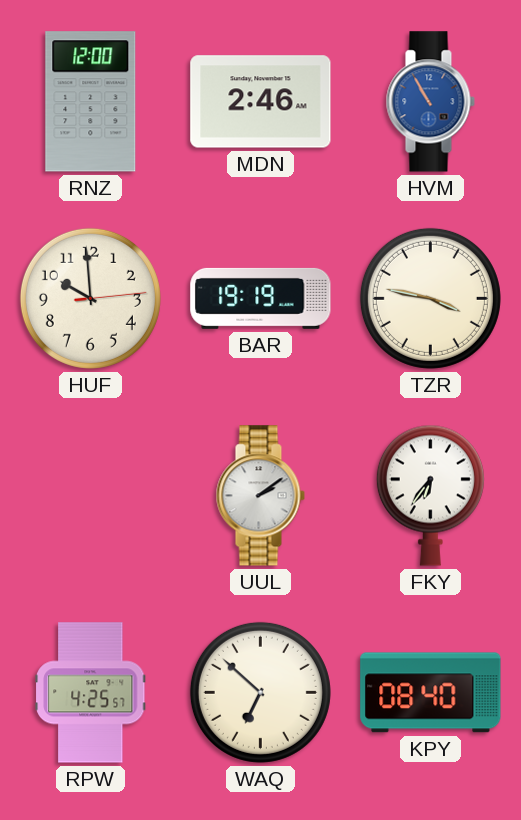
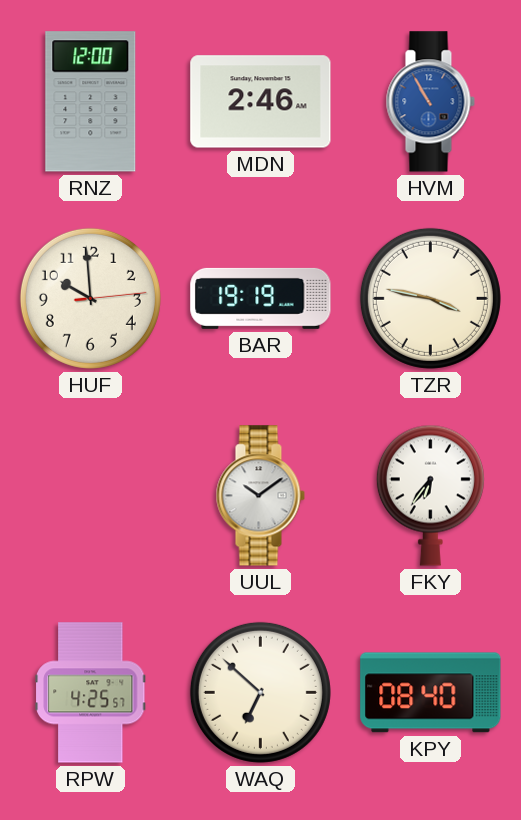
UUL: 2:09 -> 10:09 (260, 496)
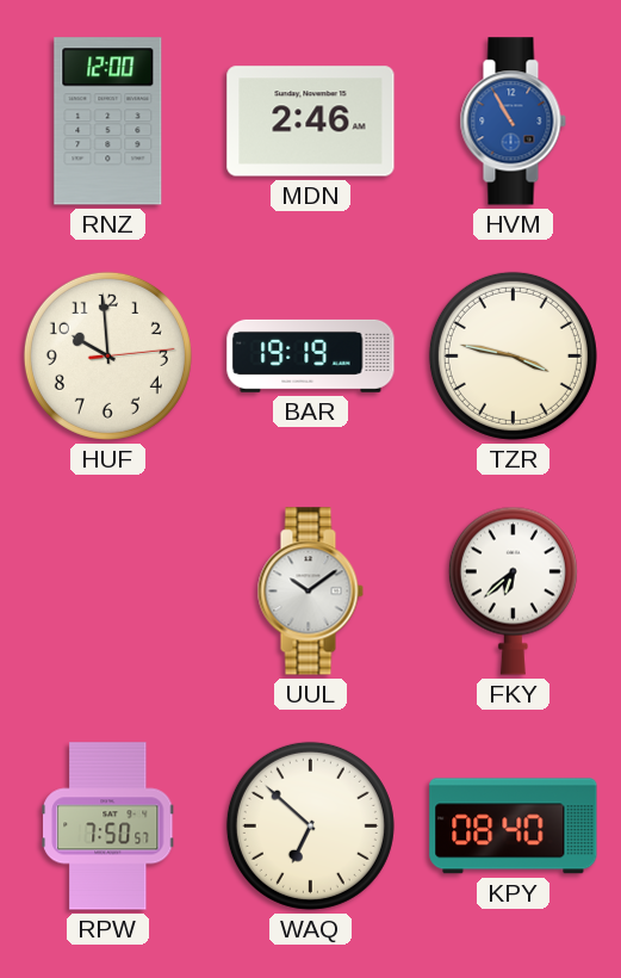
FKY: 6:36 -> 6:38 (513, 590)
RPW: 4:25 -> 7:50 (108, 827)
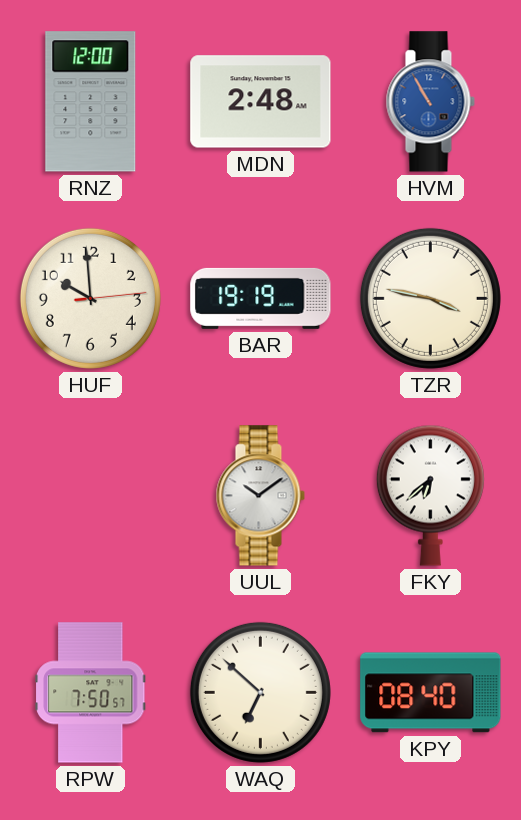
MDN: 2:46 -> 2:48 (261, 102)
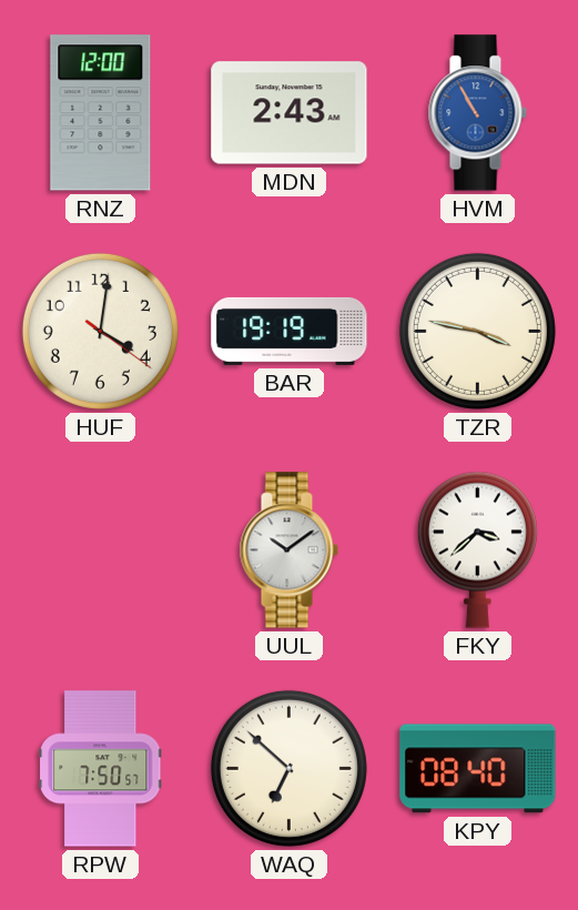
MDN: 2:48 -> 2:43 (290, 113)
HUF: 9:59 -> 4:01 (100, 331)
FKY: 6:38 -> 3:38 (477, 549)
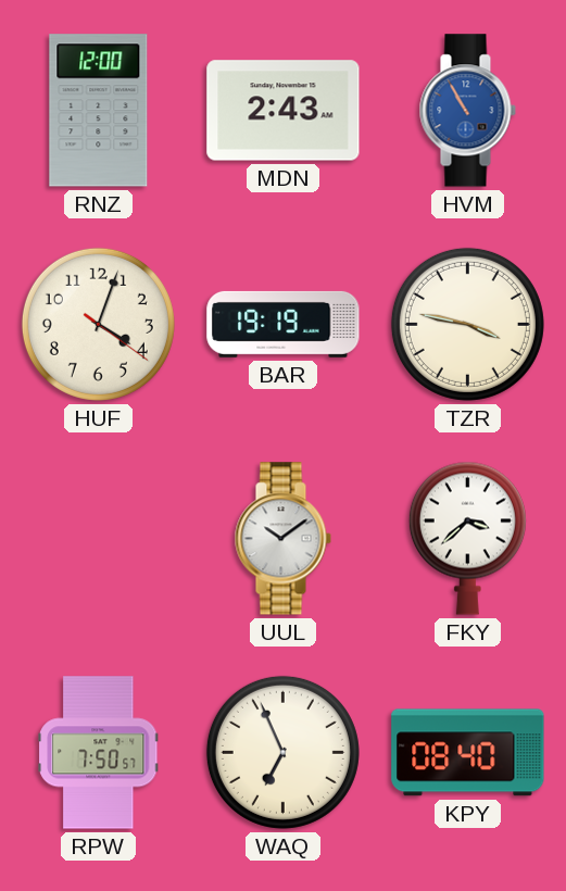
HUF: 4:01 -> 4:03 (98, 324)
WAQ: 6:52 -> 6:56 (282, 752)
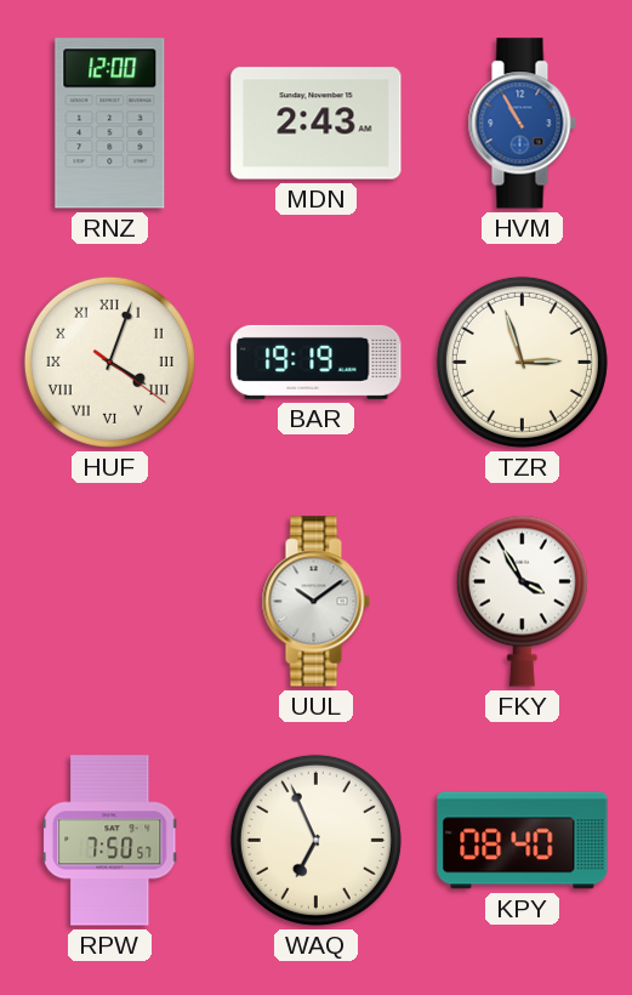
HUF numerals: Arabic -> Roman (109, 362)
TZR: 3:47 -> 2:57 (522, 362)
FKY: 3:38 -> 3:55 (522, 601)
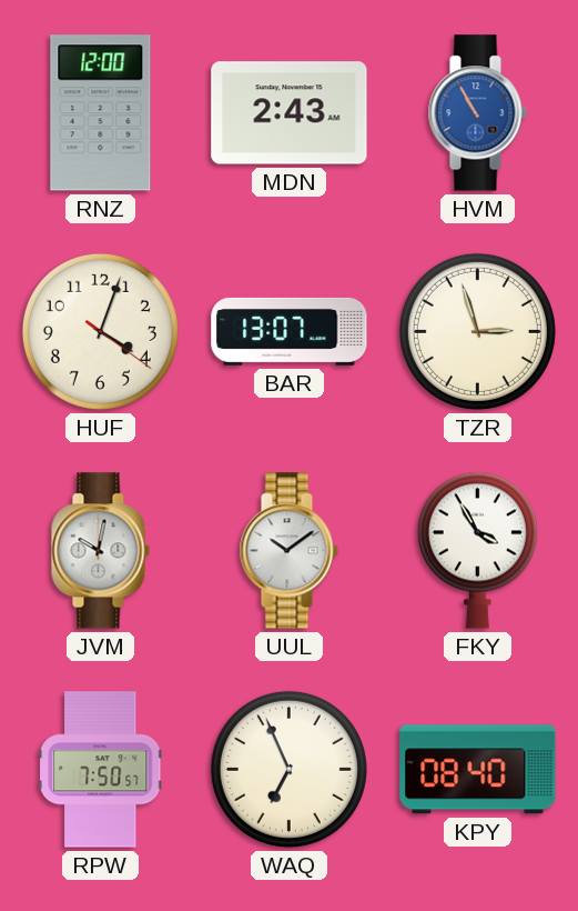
HUF numerals: Roman -> Arabic (100, 331)
BAR: 19:19 -> 13:07 (290, 331)
JVM: none -> 10:02 (100, 551)
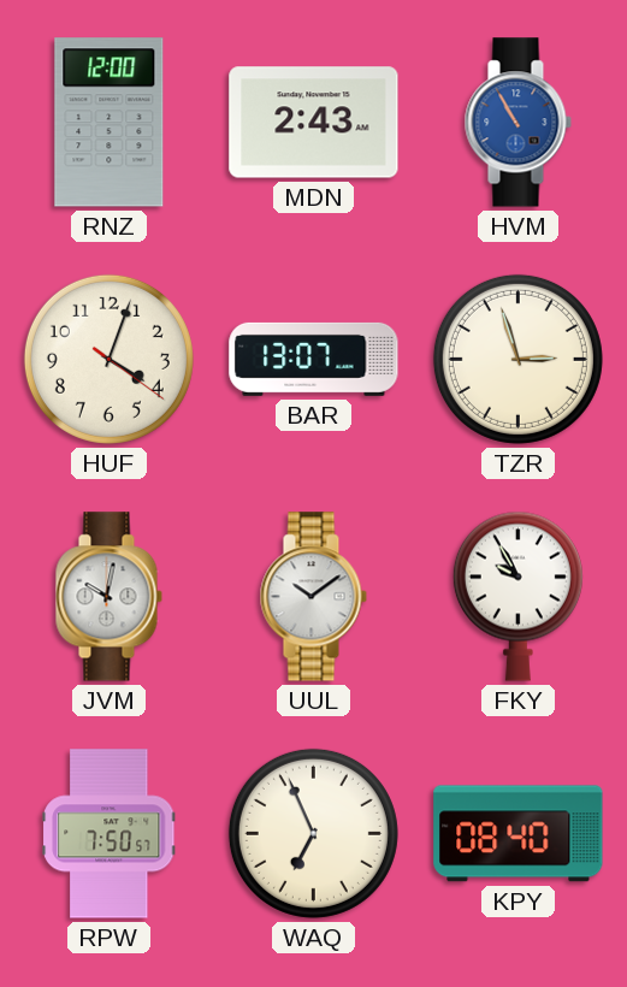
FKY: 3:55 -> 9:55 (517, 596)
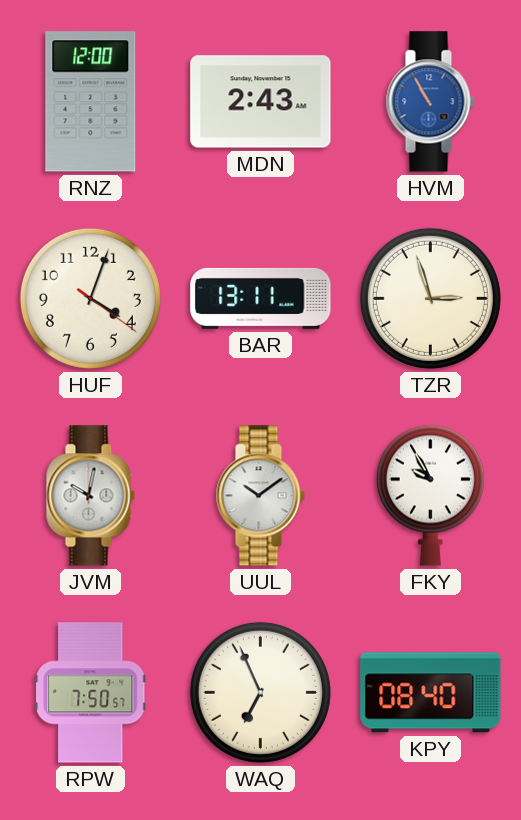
BAR: 13:07 -> 13:11 (261, 298)
